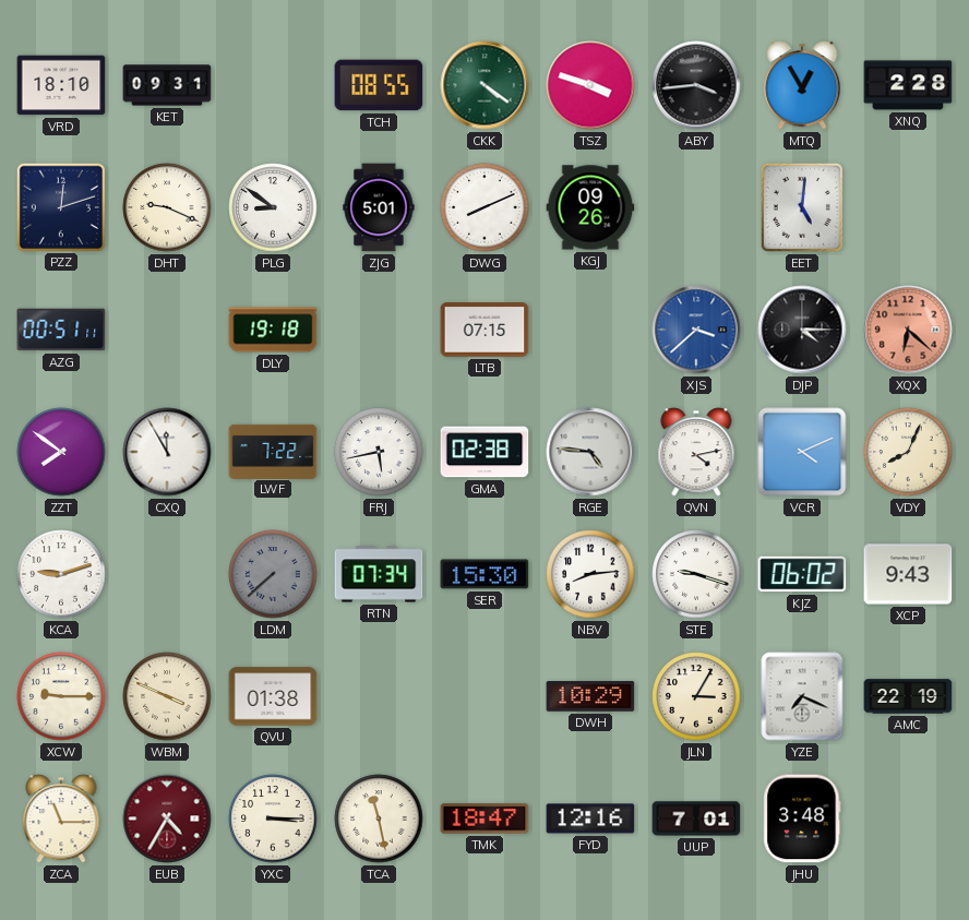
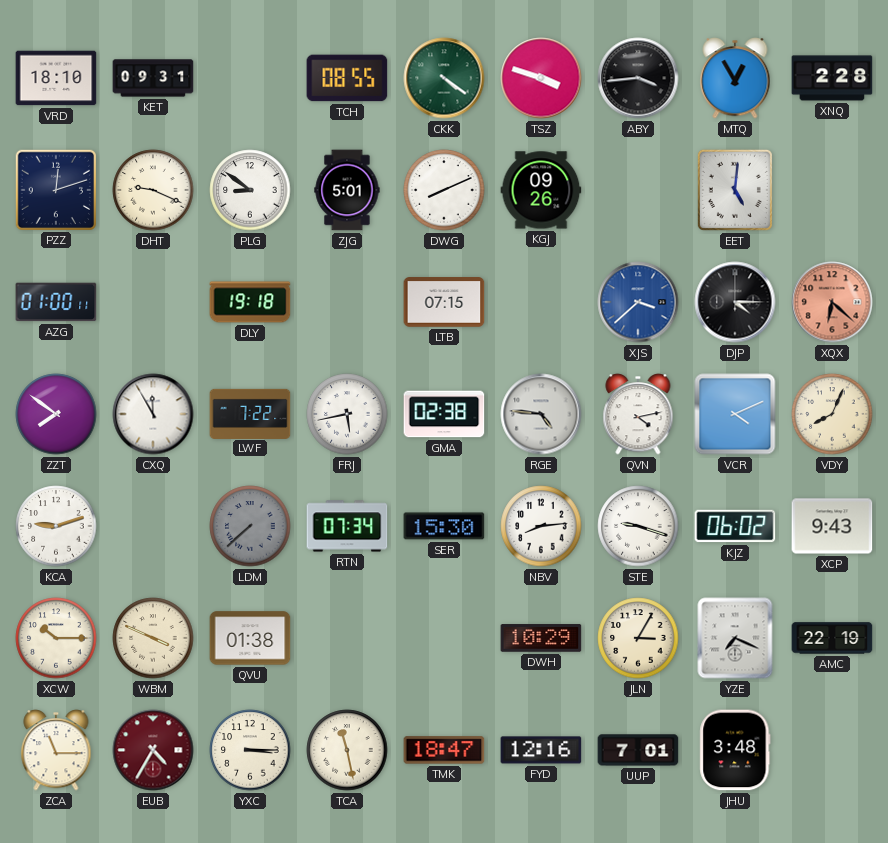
AZG: 00:51 -> 01:00 (56, 302)
XCW: 9:15 -> 10:15 (56, 638)
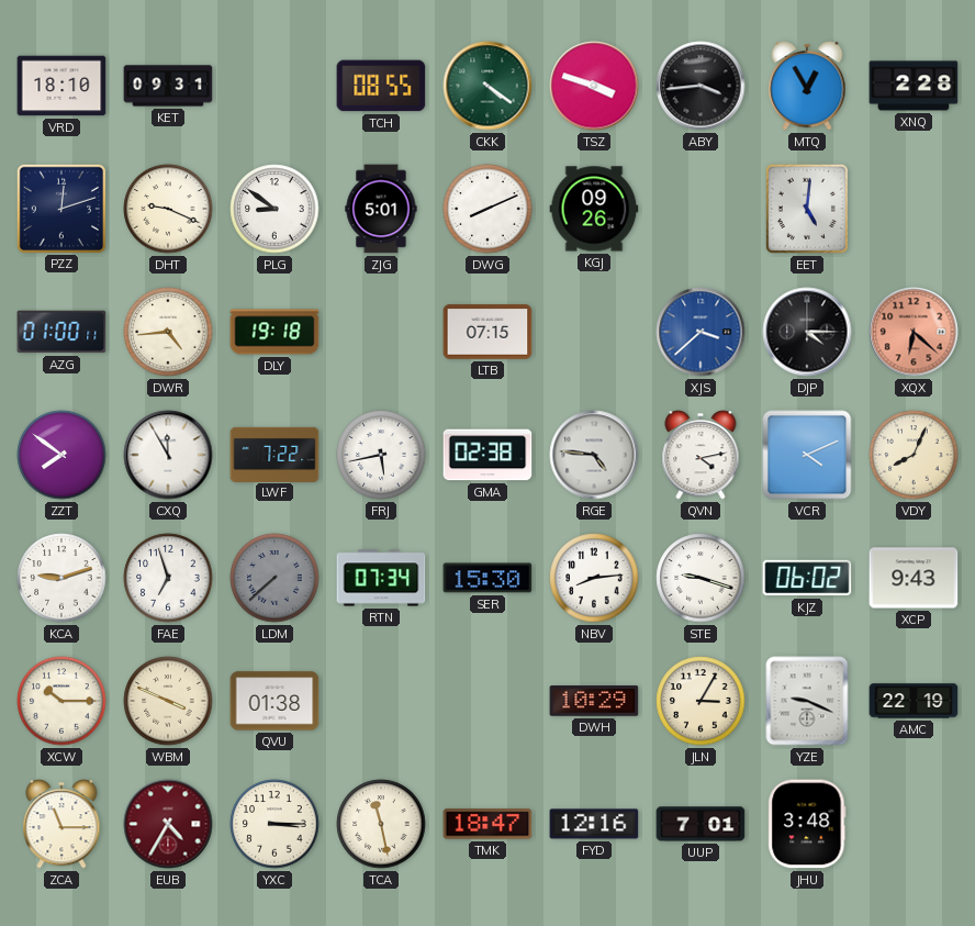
DWR: none -> 4:44 (168, 332)
FAE: none -> 6:57 (168, 578)
YZE: 7:19 -> 9:19 (807, 701)
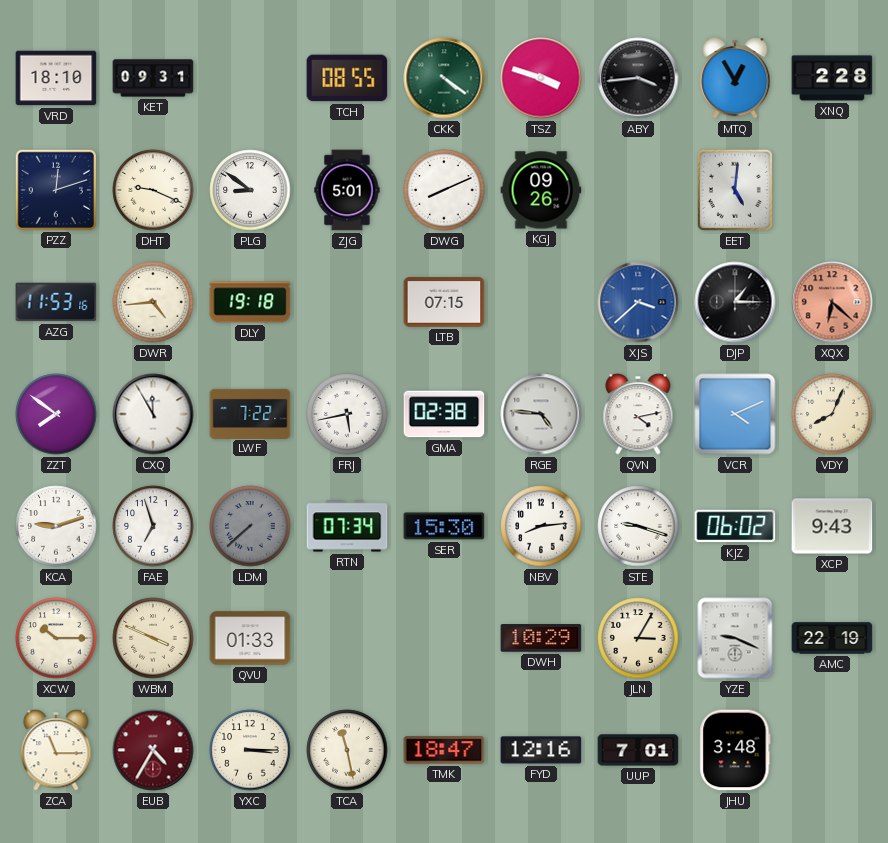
AZG: 01:00 -> 11:53 (56, 302)
DJP: 4:15 -> 1:15 (735, 302)
QVU: 01:38 -> 01:33 (250, 638)
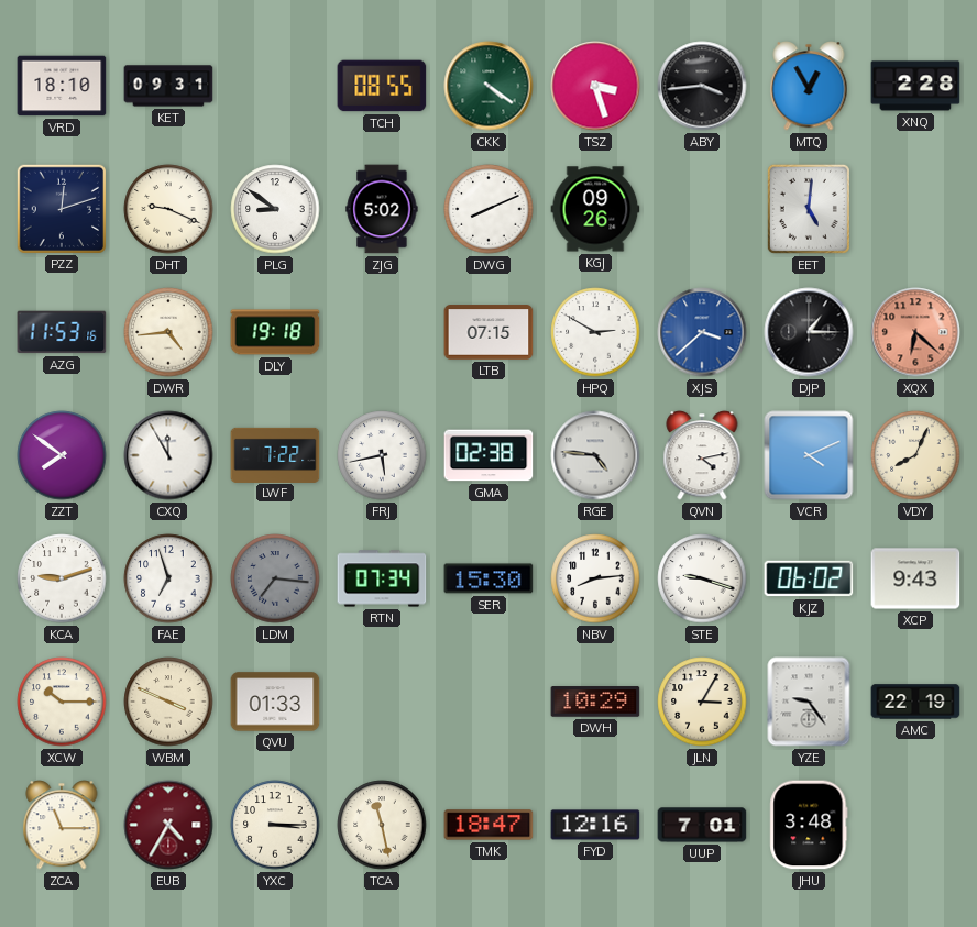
TSZ: 3:48 -> 3:27 (595, 86)
ZJG: 5:01 -> 5:02 (382, 209)
HPQ: none -> 2:50 (595, 332)
LDM: 7:38 -> 7:16 (275, 578)
YZE: 9:19 -> 9:24 (809, 702)
